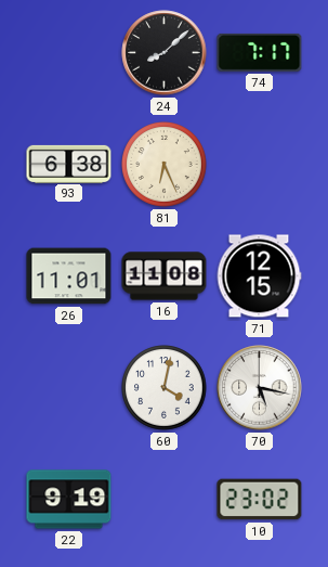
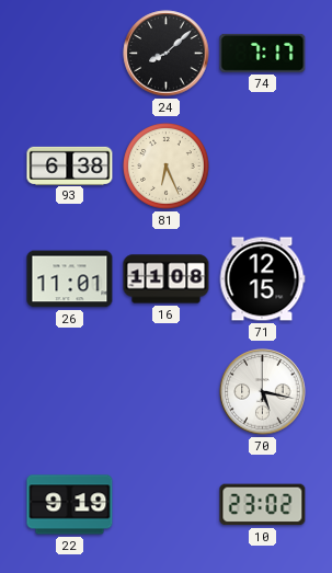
60: 4:02 -> none (165, 388)
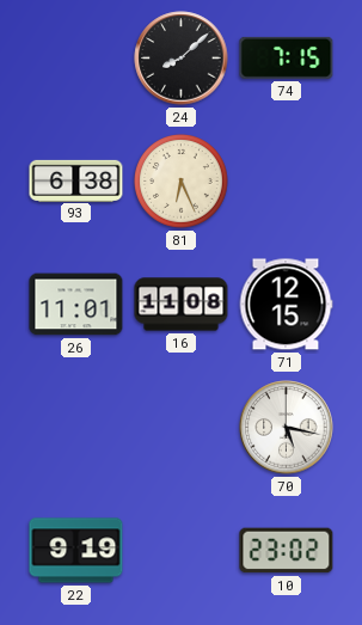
74: 7:17 -> 7:15 (287, 57)
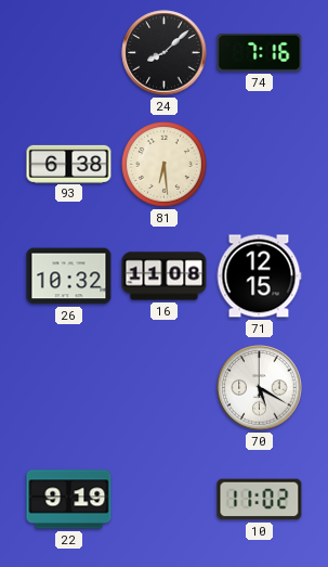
74: 7:15 -> 7:16 (260, 52)
81: 6:26 -> 6:29 (165, 165)
26: 11:01 -> 10:32 (69, 276)
70: 5:17 -> 5:20 (260, 388)
10: 23:02 -> 11:02 (260, 500)
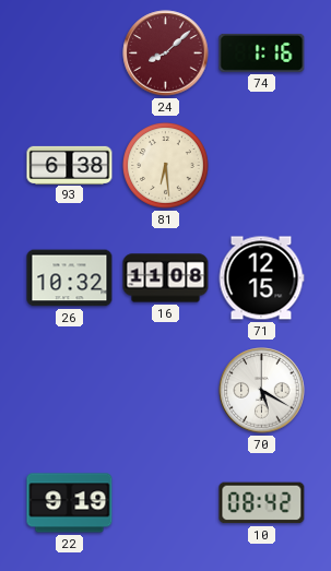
24 dial: black -> burgundy (166, 53)
74: 7:16 -> 1:16 (262, 52)
10: 11:02 -> 08:42 (262, 503)
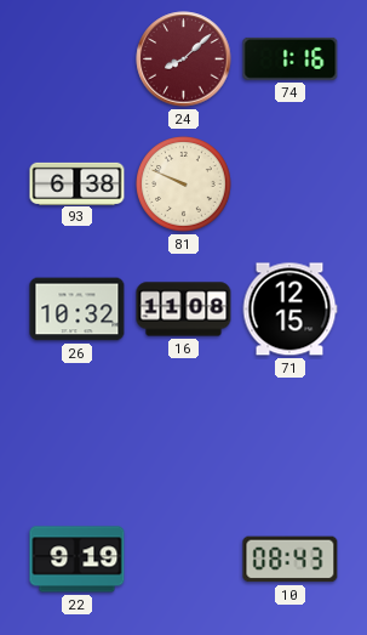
81: 6:29 -> 9:49 (184, 185)
70: 5:20 -> none (262, 391)
10: 08:42 -> 08:43 (291, 560)
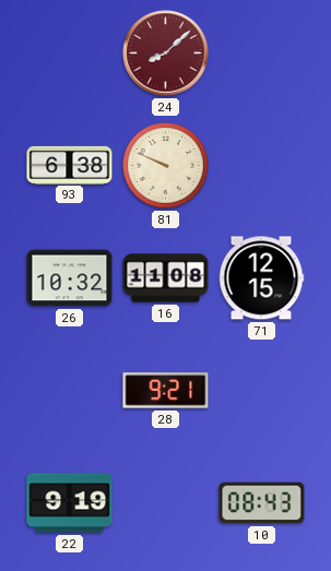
74: 1:16 -> none (291, 58)
28: none -> 9:21 (166, 391)
